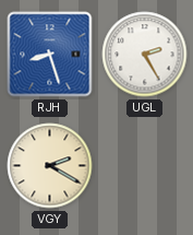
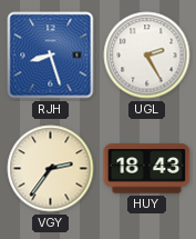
VGY: 2:20 -> 2:36 (51, 169)
HUY: none -> 18:43 (147, 169)
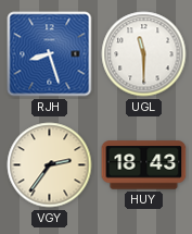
UGL: 2:25 -> 11:30 (144, 54)
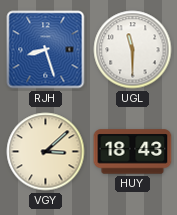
VGY: 2:36 -> 3:08 (46, 152)
